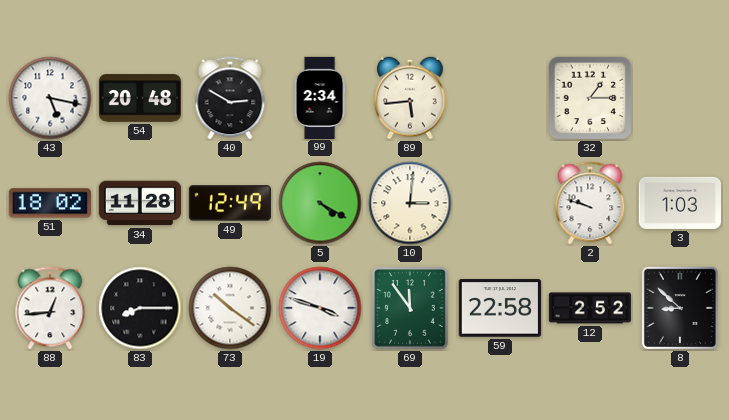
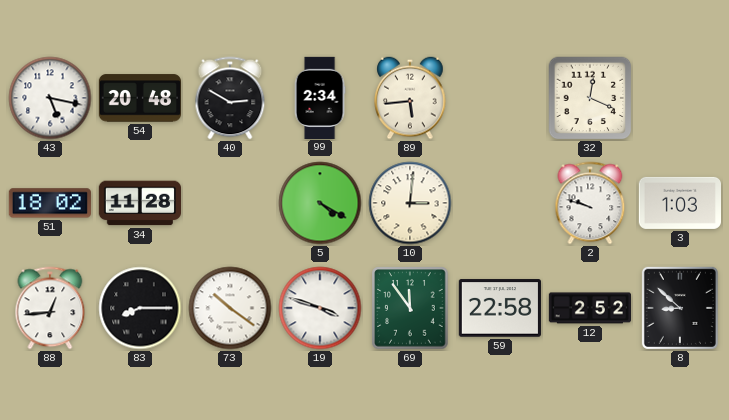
32: 1:15 -> 12:19 (590, 98)
49: 12:49 -> none (230, 203)
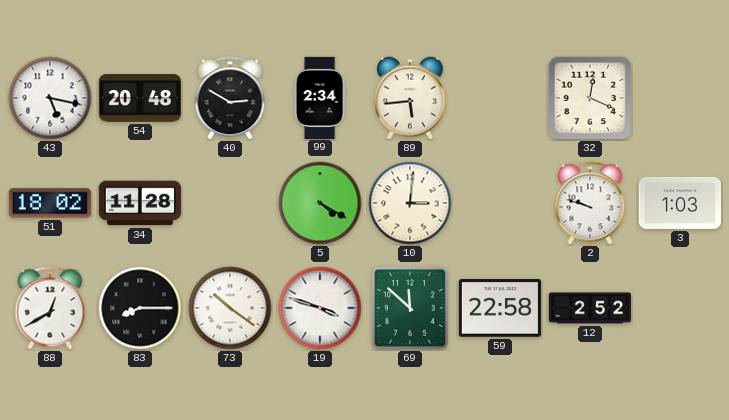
88: 12:44 -> 12:40 (50, 308)
69: 11:54 -> 11:52 (410, 308)
8: 8:52 -> none (680, 308)
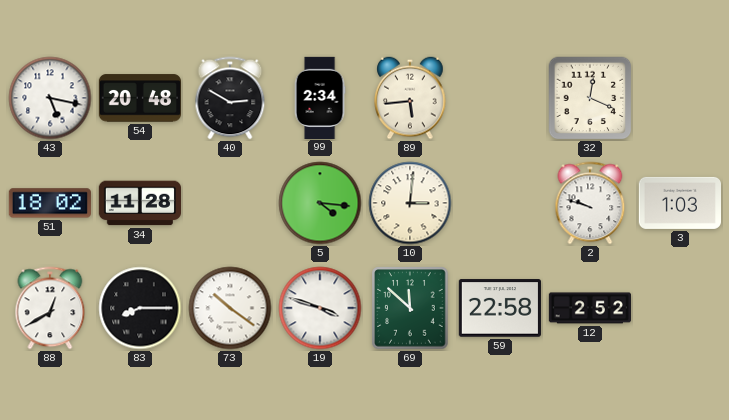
5: 4:20 -> 4:16 (320, 203)
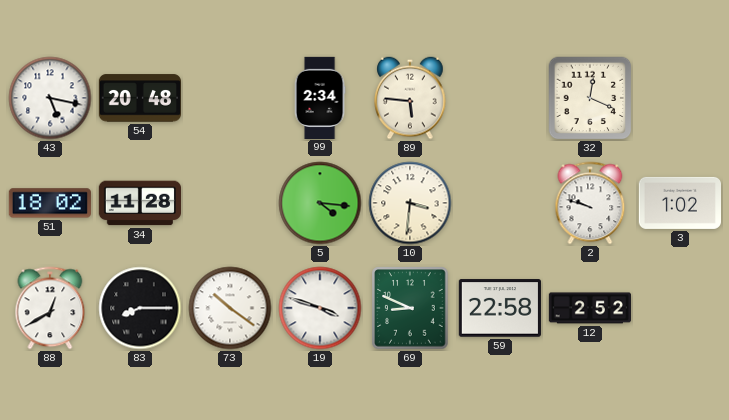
40: 2:50 -> none (230, 98)
89: 5:44 -> 5:46 (410, 98)
10: 3:01 -> 3:31 (410, 203)
3: 1:03 -> 1:02 (679, 203)
69: 11:52 -> 8:49 (410, 308)
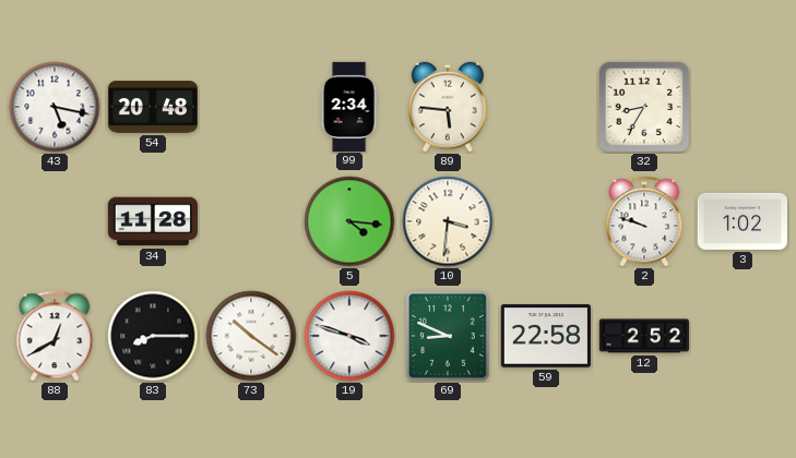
32: 12:19 -> 8:35 (644, 107)
51: 18:02 -> none (50, 203)
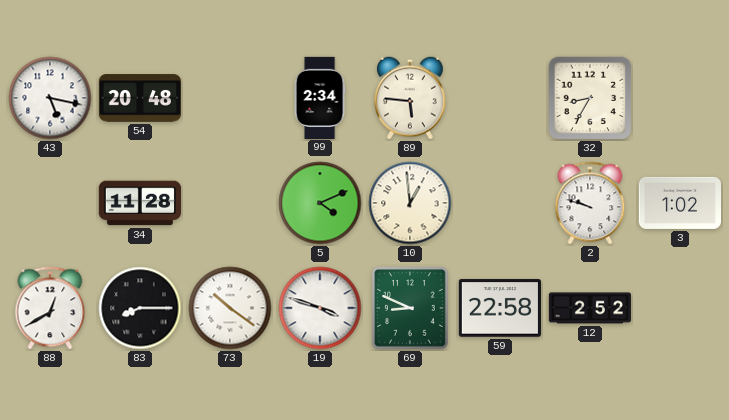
5: 4:16 -> 4:11 (320, 203)
10: 3:31 -> 12:59 (410, 203)
